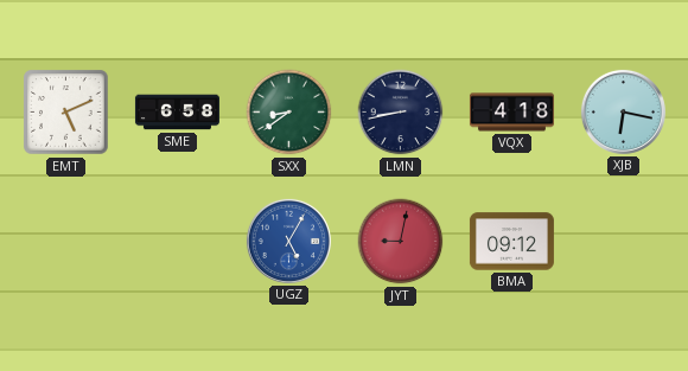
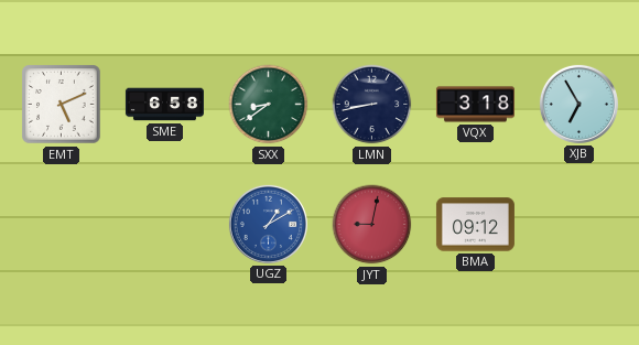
VQX: 4:18 -> 3:18 (475, 105)
XJB: 6:17 -> 6:55 (578, 104)
UGZ: 5:05 -> 1:10 (268, 224)
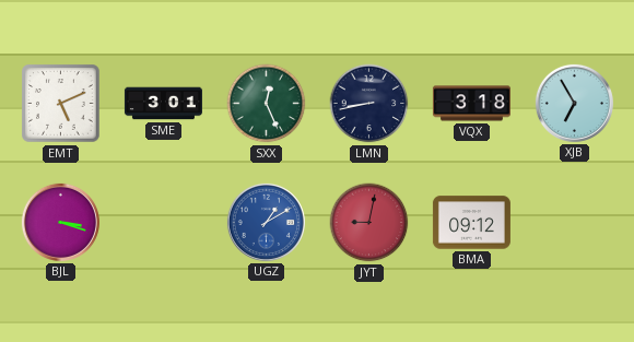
SME: 6:58 -> 3:01 (163, 104)
SXX: 8:39 -> 12:26 (267, 104)
BJL: none -> 3:18 (60, 222)
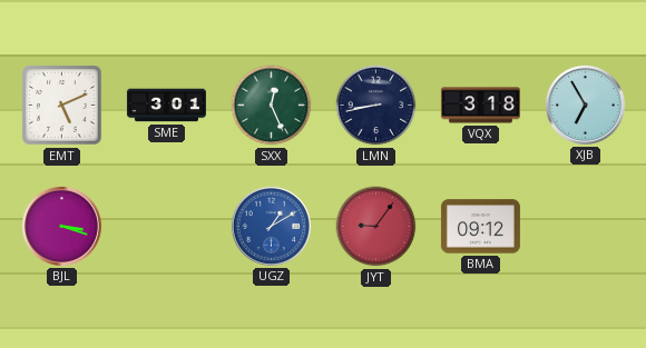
JYT: 9:02 -> 9:06 (376, 227)
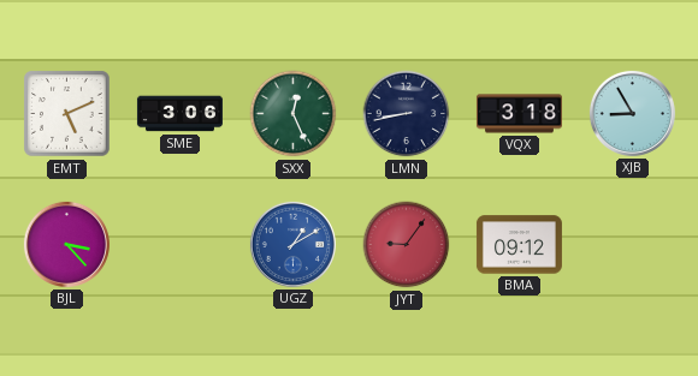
SME: 3:01 -> 3:06 (179, 114)
XJB: 6:55 -> 8:55 (632, 113)
BJL: 3:18 -> 3:23 (66, 244)
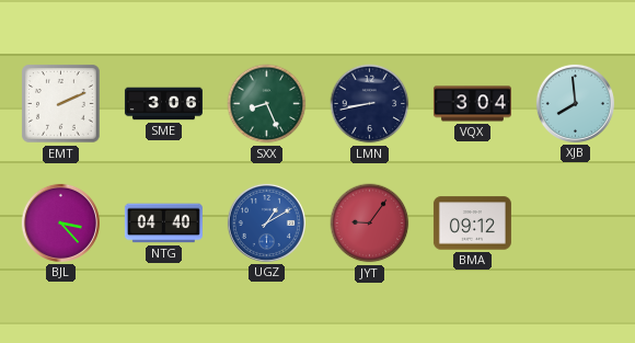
EMT: 5:11 -> 2:11 (61, 104)
SXX: 12:26 -> 8:26 (267, 104)
VQX: 3:18 -> 3:04 (472, 104)
XJB: 8:55 -> 7:59 (575, 103)
NTG: none -> 04:40 (163, 224)
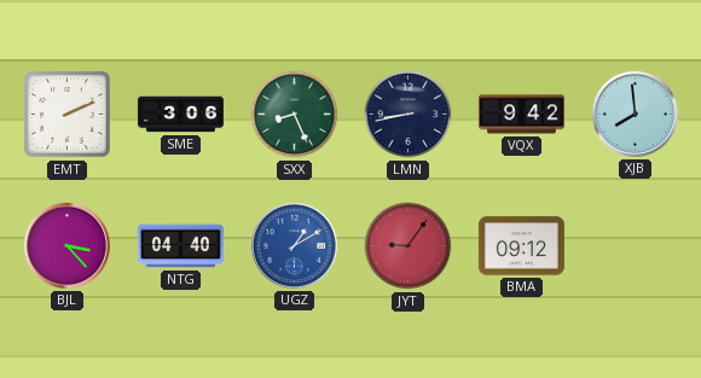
VQX: 3:04 -> 9:42 (521, 115)
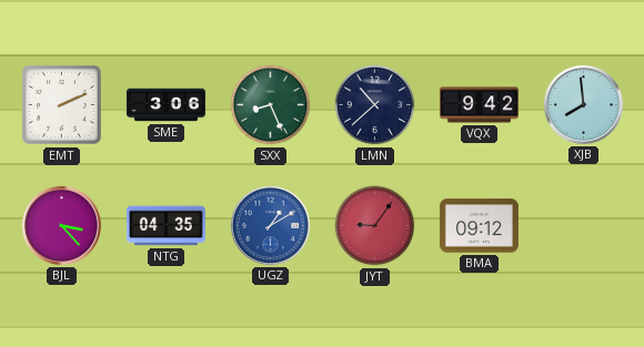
LMN: 8:43 -> 10:38 (375, 105)
NTG: 04:40 -> 04:35 (165, 226)
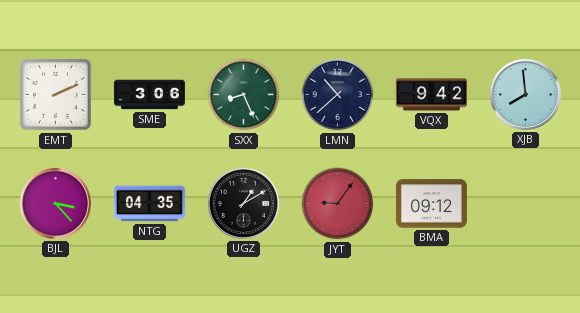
UGZ dial: blue -> black (243, 203)
